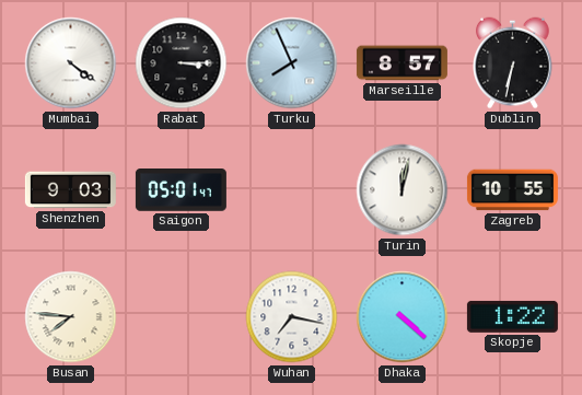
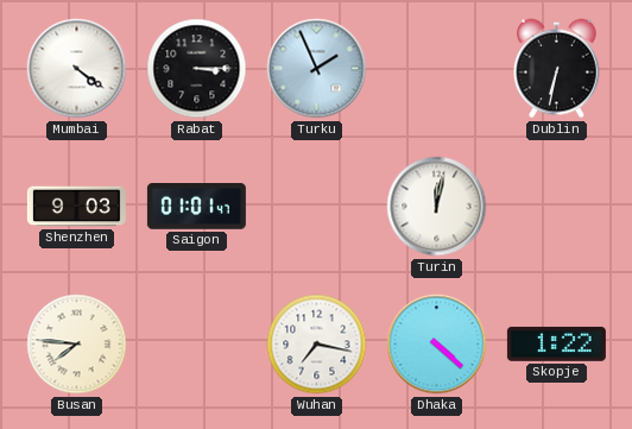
Turku: 7:56 -> 1:56 (317, 69)
Marseille: 8:57 -> none (401, 63)
Saigon: 05:01 -> 01:01 (196, 207)
Zagreb: 10:55 -> none (512, 190)
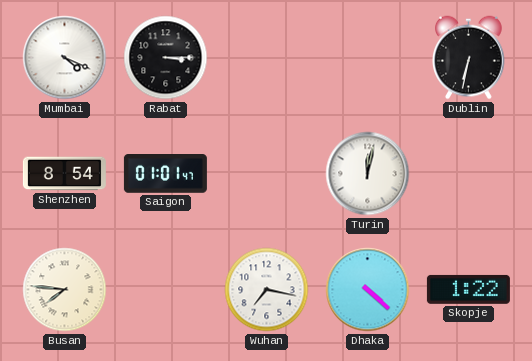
Mumbai: 4:21 -> 4:19 (65, 58)
Turku: 1:56 -> none (317, 69)
Shenzhen: 9:03 -> 8:54 (64, 174)
